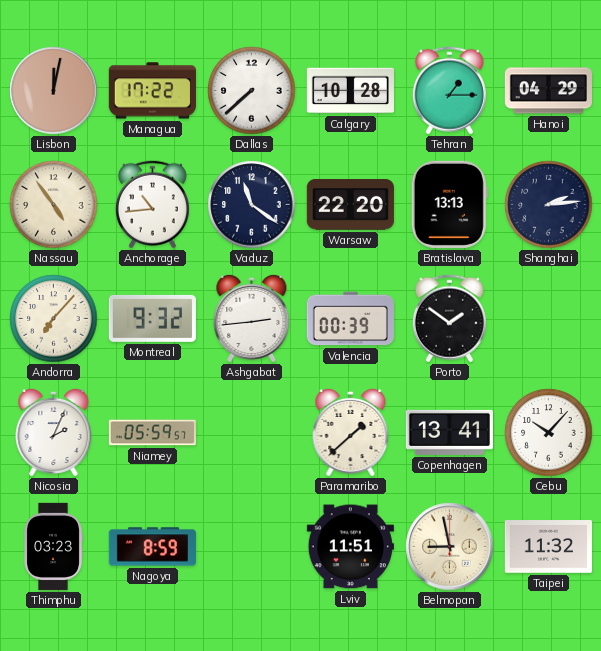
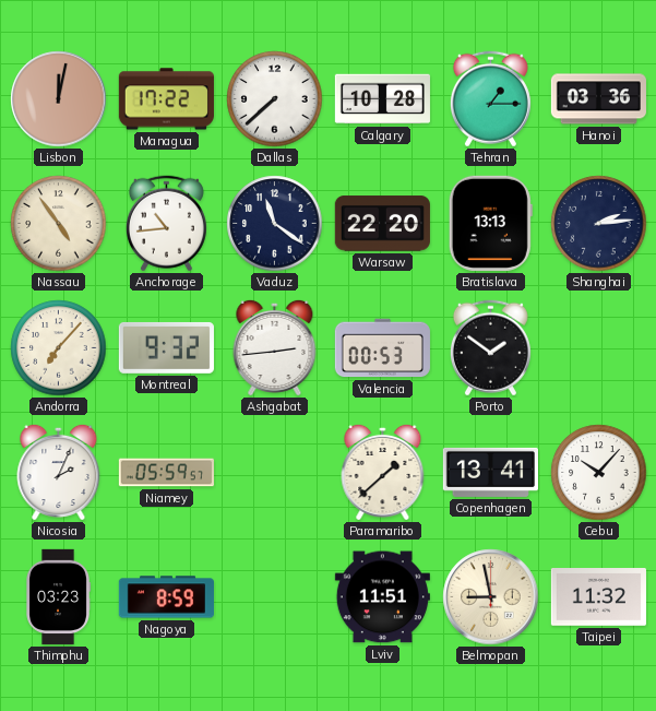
Hanoi: 04:29 -> 03:36 (598, 99)
Valencia: 00:39 -> 00:53 (382, 348)
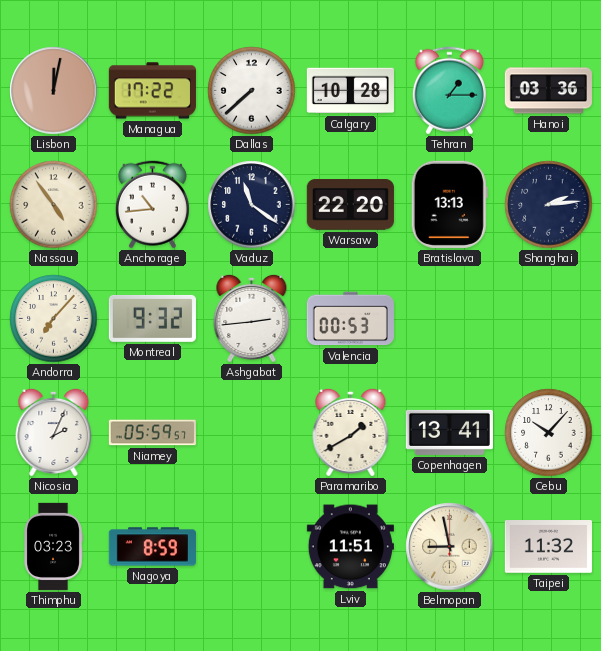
Porto: 1:51 -> none (490, 348)
Paramaribo: 1:38 -> 1:40 (351, 432)
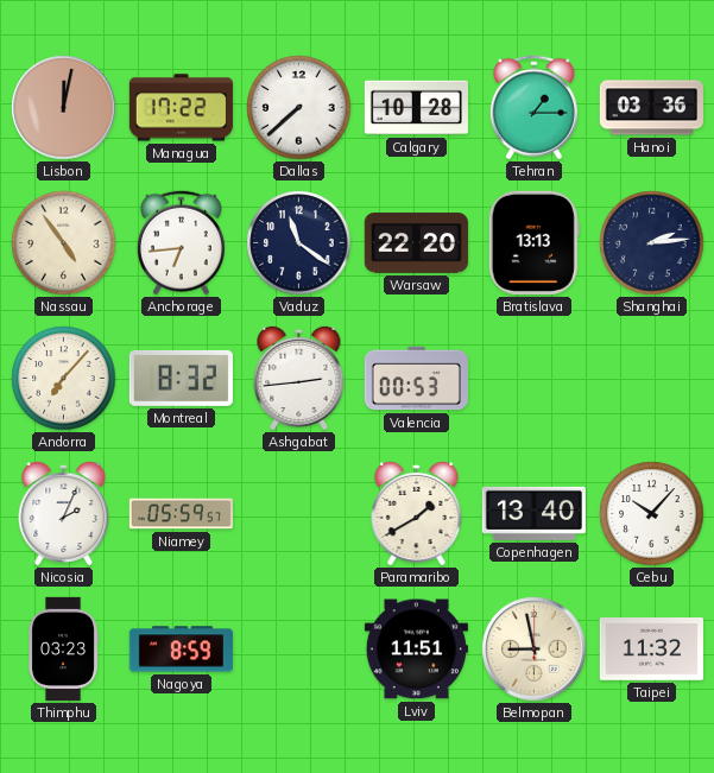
Anchorage: 10:44 -> 6:44 (181, 243)
Montreal: 9:32 -> 8:32 (181, 378)
Copenhagen: 13:41 -> 13:40 (533, 513)
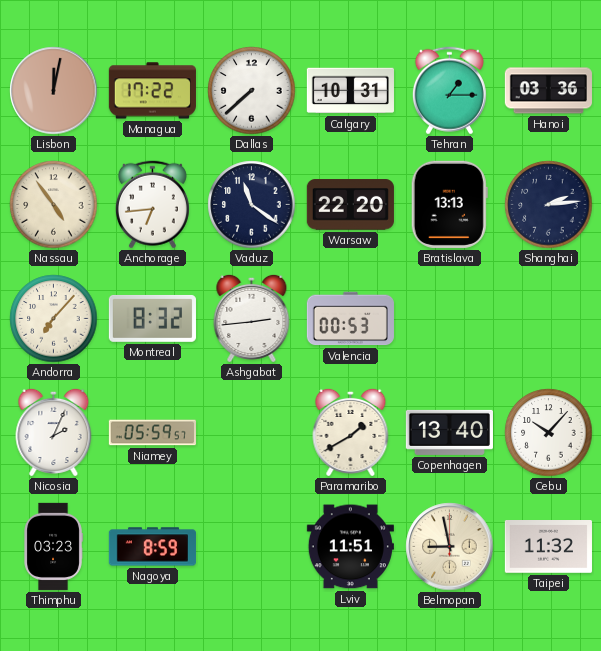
Calgary: 10:28 -> 10:31 (350, 91)
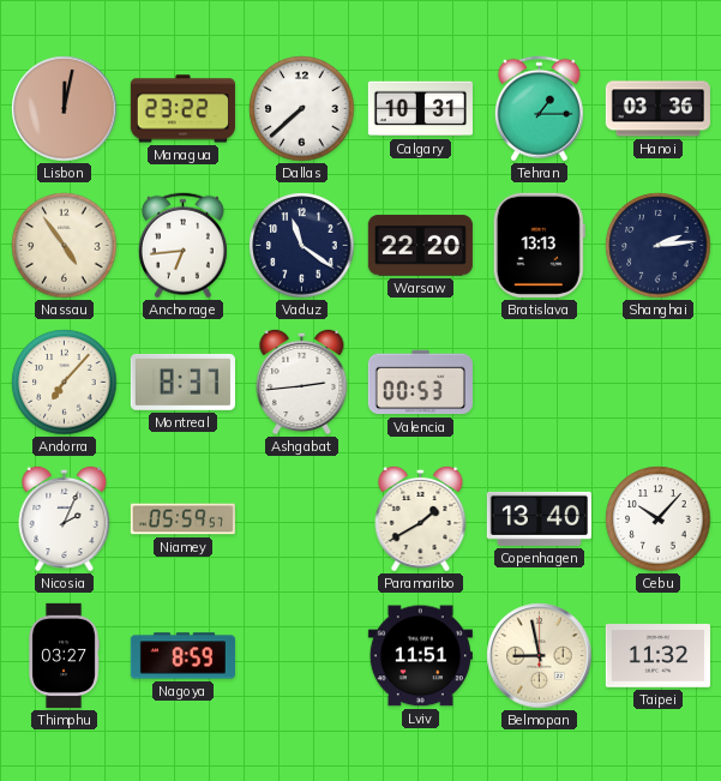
Managua: 17:22 -> 23:22 (182, 109)
Montreal: 8:32 -> 8:37 (182, 382)
Thimphu: 03:23 -> 03:27 (64, 655)
